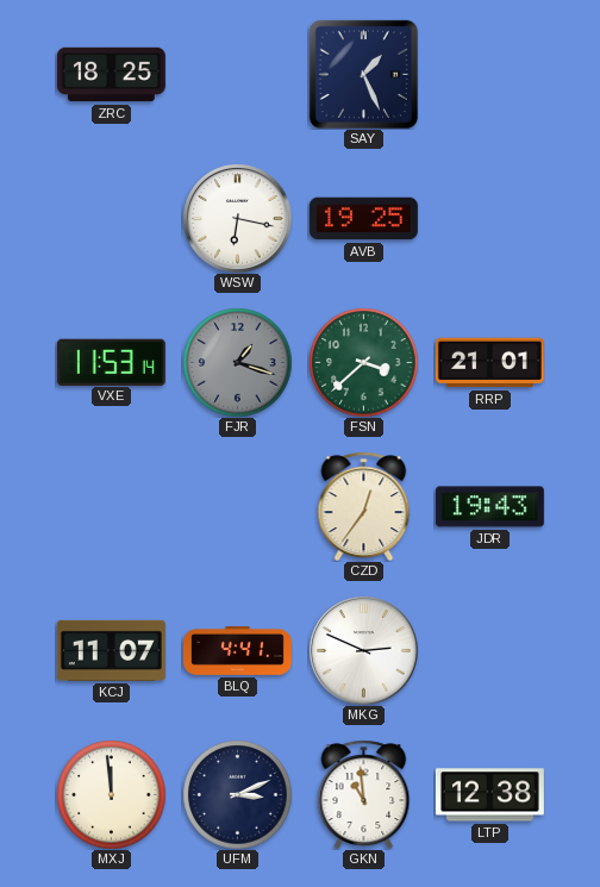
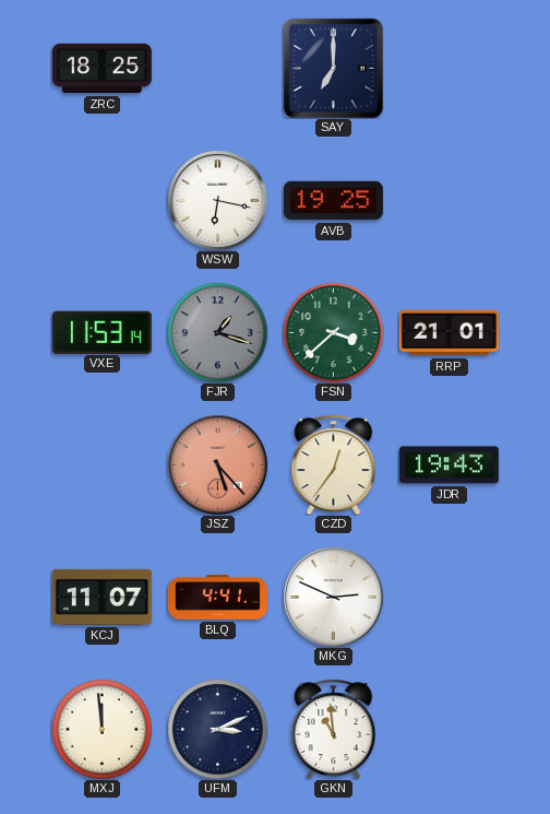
SAY: 1:26 -> 7:00 (333, 68)
JSZ: none -> 5:23 (217, 464)
LTP: 12:38 -> none (489, 795)
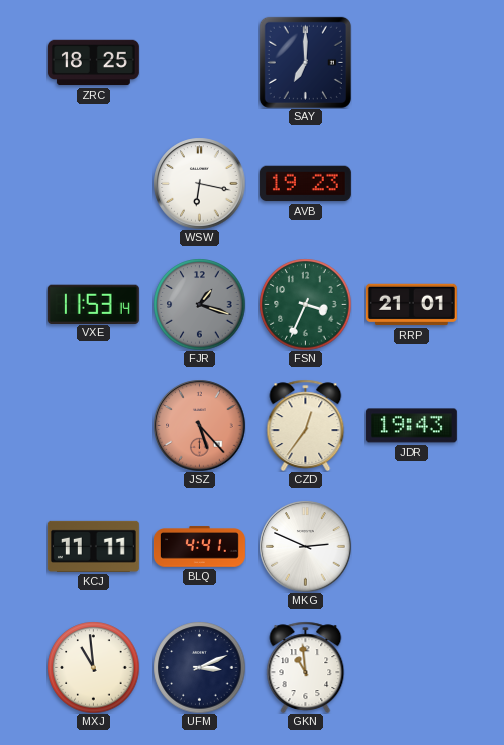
AVB: 19:25 -> 19:23 (305, 184)
FSN: 3:38 -> 3:34 (305, 304)
KCJ: 11:07 -> 11:11 (93, 546)
MXJ: 11:59 -> 10:59 (93, 667)
